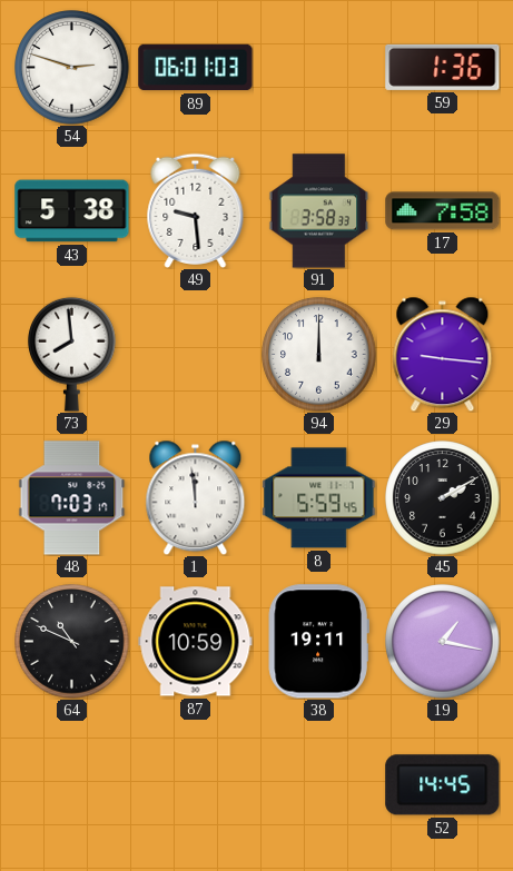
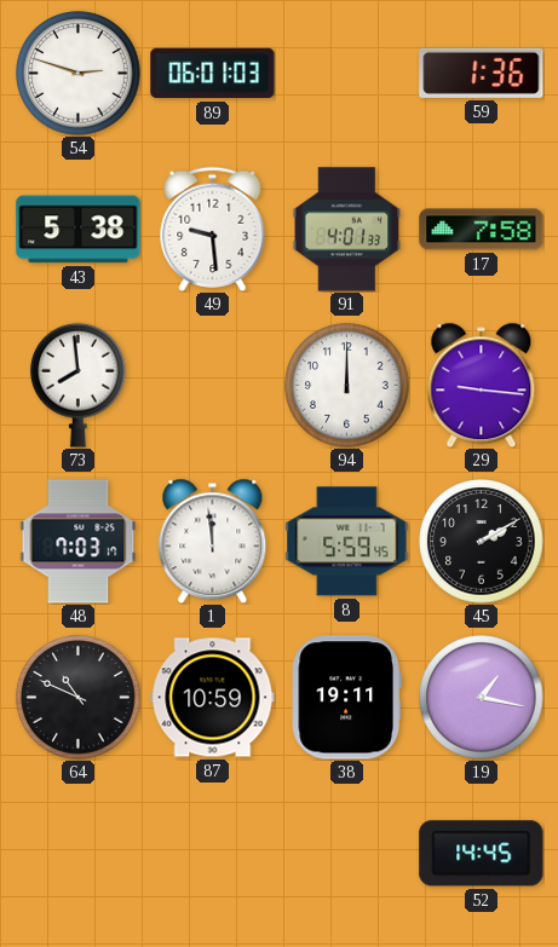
91: 3:58 -> 4:01 (347, 230)
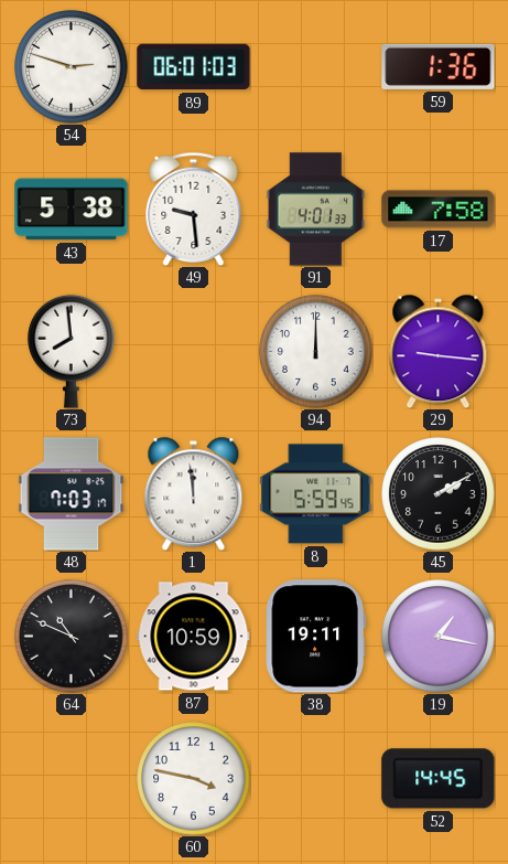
60: none -> 3:47 (194, 779)
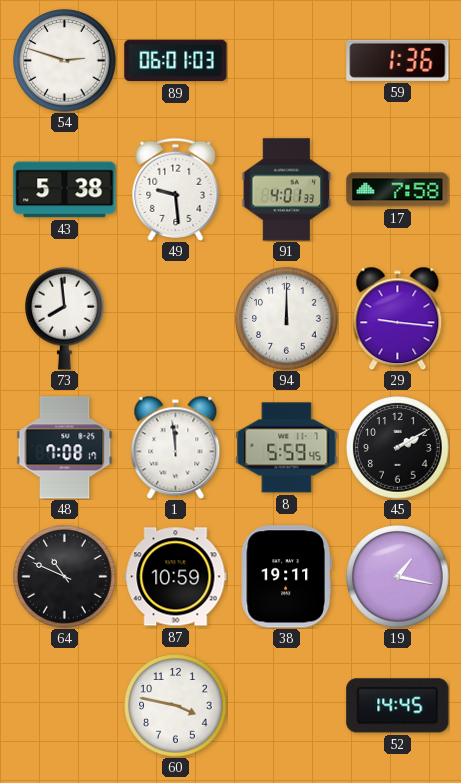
48: 7:03 -> 7:08 (65, 448)
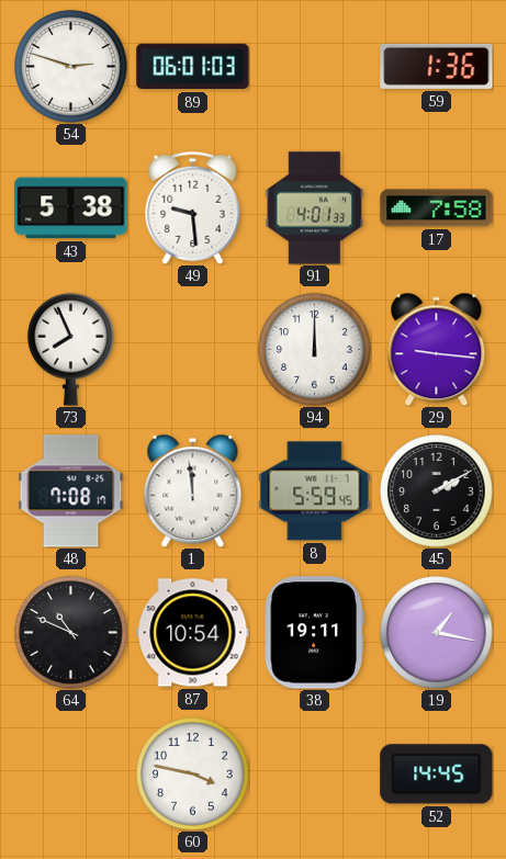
73: 7:59 -> 7:56 (71, 349)
87: 10:59 -> 10:54 (193, 633)
